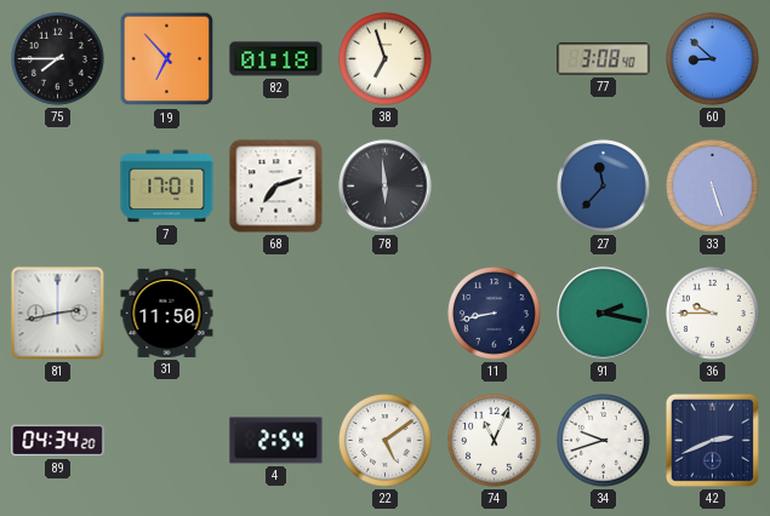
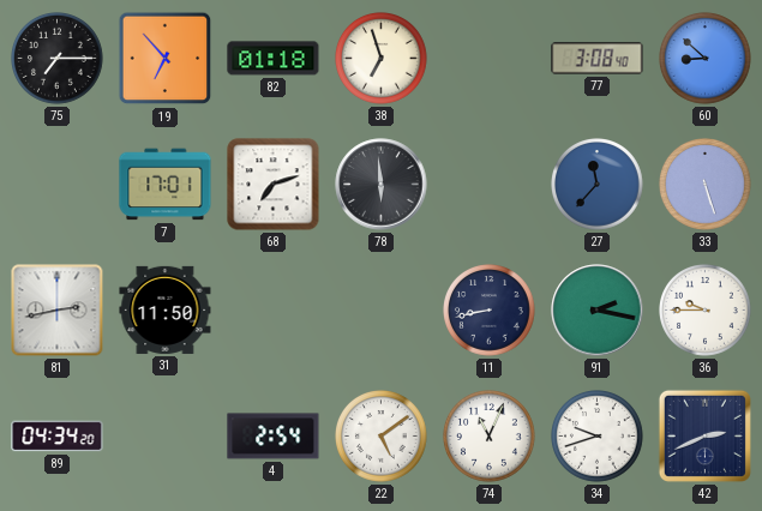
75: 7:45 -> 7:15 (58, 59)
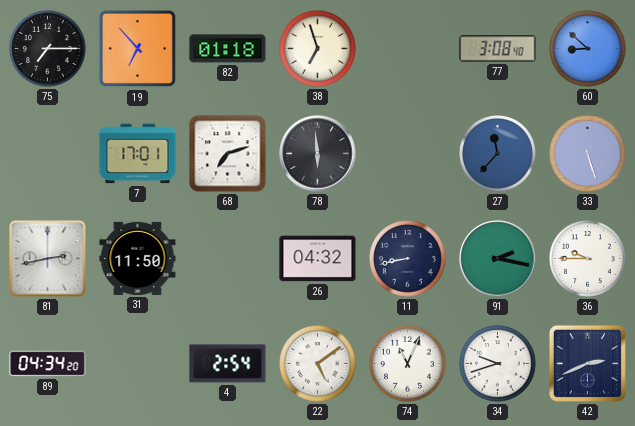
26: none -> 04:32 (318, 259)
